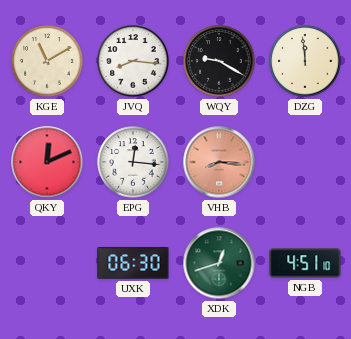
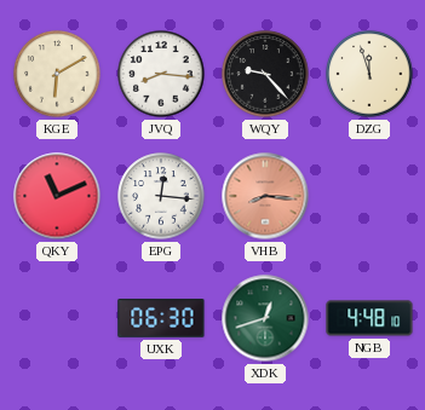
KGE: 11:10 -> 6:10 (57, 74)
WQY: 9:20 -> 9:23 (265, 74)
DZG: 11:59 -> 11:57 (369, 74)
QKY: 12:11 -> 11:11 (57, 196)
NGB: 4:51 -> 4:48 (369, 318)
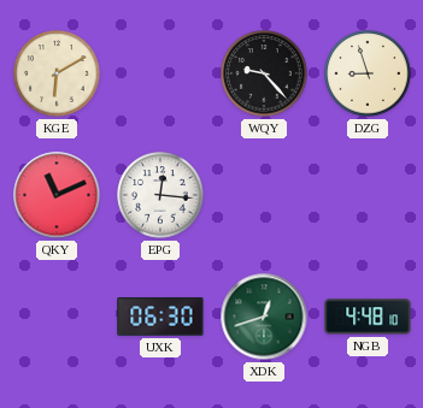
JVQ: 8:16 -> none (161, 74)
DZG: 11:57 -> 8:57 (368, 73)
VHB: 8:16 -> none (265, 196)
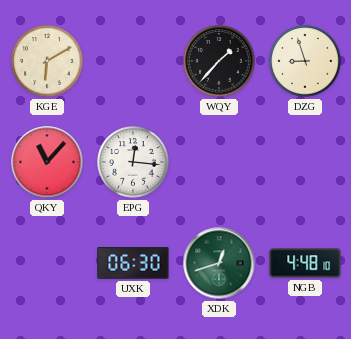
WQY: 9:23 -> 1:37 (219, 61)
QKY: 11:11 -> 11:07 (47, 162)
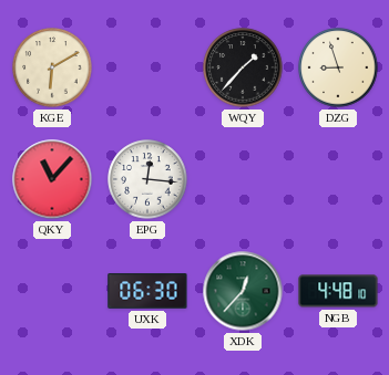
XDK: 12:42 -> 12:37 (243, 291)
